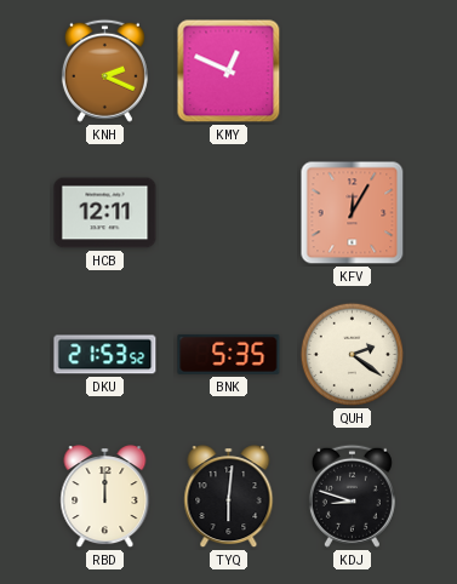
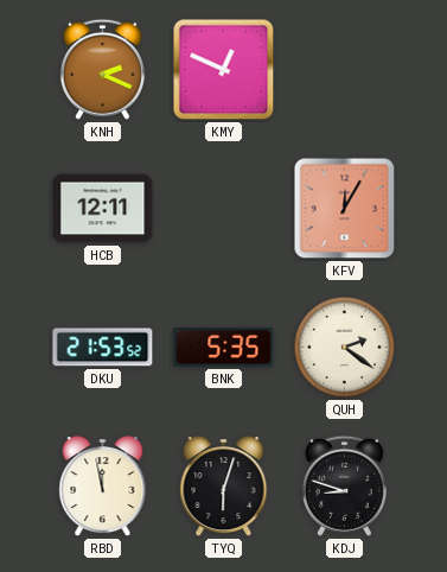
RBD: 12:00 -> 11:58 (103, 487)
TYQ: 6:01 -> 6:03 (224, 487)
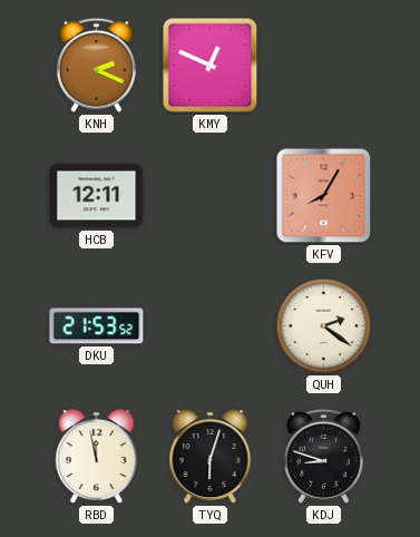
KFV: 12:05 -> 8:05 (324, 196)
BNK: 5:35 -> none (224, 347)
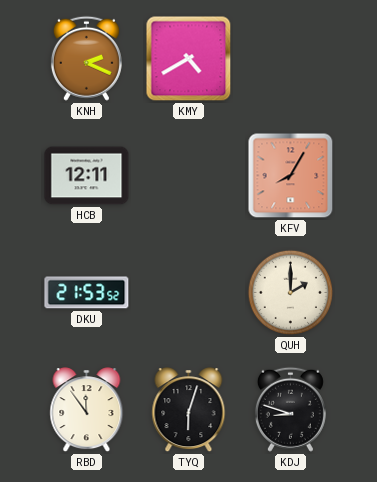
KMY: 12:49 -> 4:40 (189, 59)
QUH: 2:21 -> 2:00 (291, 293)
RBD: 11:58 -> 11:54 (87, 410)
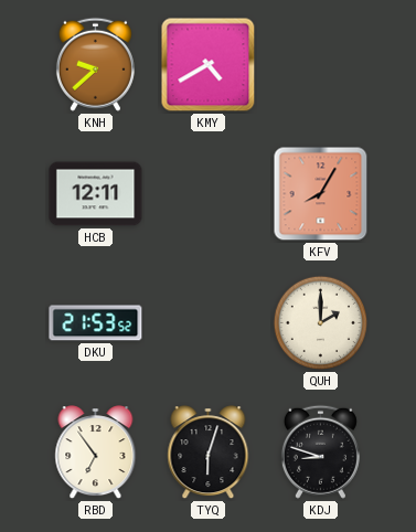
KNH: 2:19 -> 9:38 (95, 64)
RBD: 11:54 -> 6:54 (96, 453)
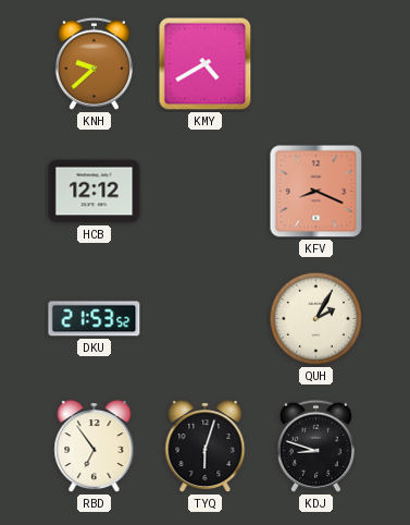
HCB: 12:11 -> 12:12 (95, 192)
KFV: 8:05 -> 8:19 (316, 192)
QUH: 2:00 -> 2:05 (316, 319)
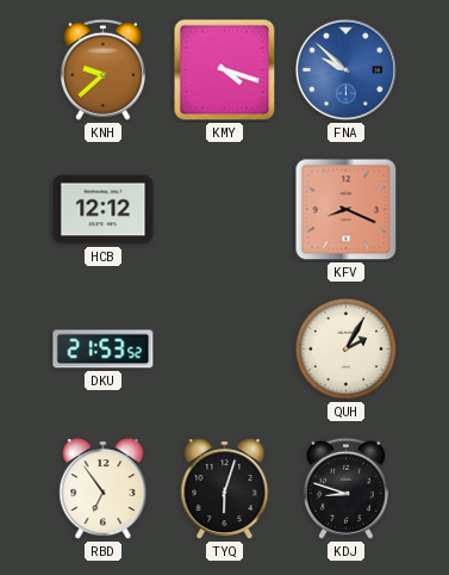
KMY: 4:40 -> 4:18 (225, 70)
FNA: none -> 9:52 (345, 69)
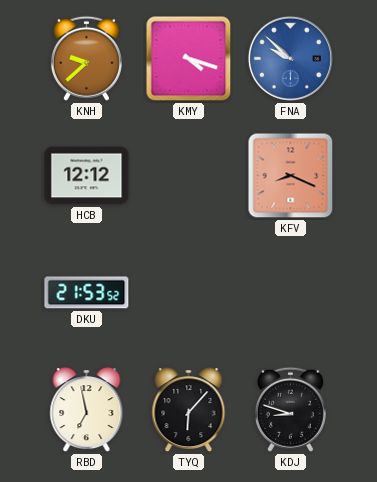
QUH: 2:05 -> none (347, 350)
RBD: 6:54 -> 6:58 (87, 410)
TYQ: 6:03 -> 6:07 (189, 410)
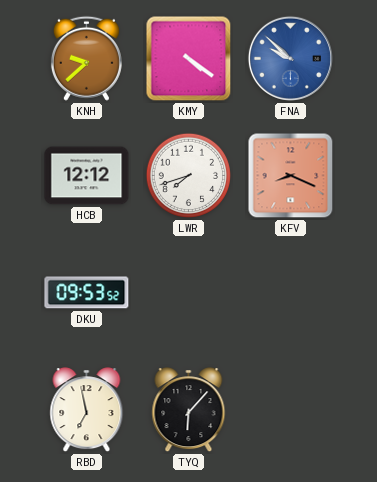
KMY: 4:18 -> 4:21 (189, 59)
LWR: none -> 7:42 (189, 176)
DKU: 21:53 -> 09:53 (87, 293)
KDJ: 8:48 -> none (290, 409)
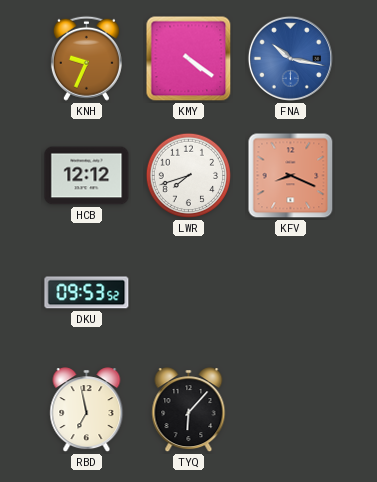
KNH: 9:38 -> 9:34 (86, 58)
FNA: 9:52 -> 10:17 (290, 58)
